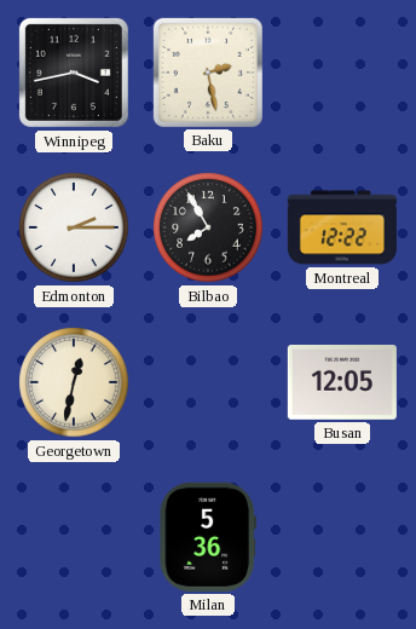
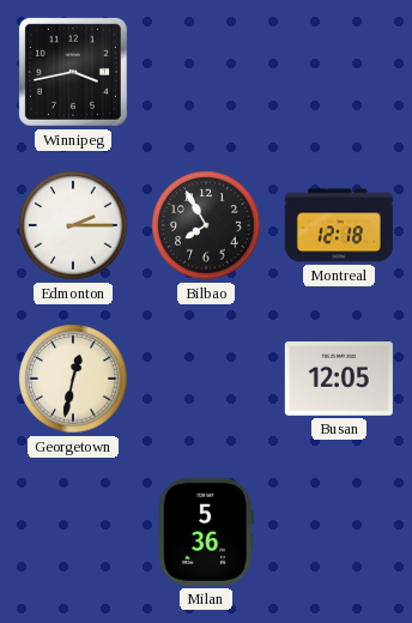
Baku: 2:28 -> none (208, 73)
Montreal: 12:22 -> 12:18 (339, 225)
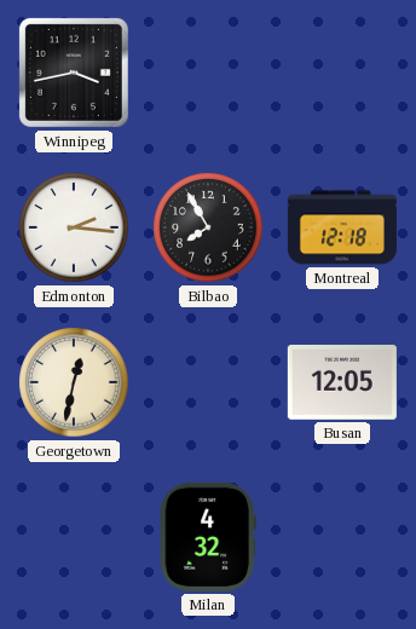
Edmonton: 2:15 -> 2:16 (74, 227)
Milan: 5:36 -> 4:32 (208, 537)
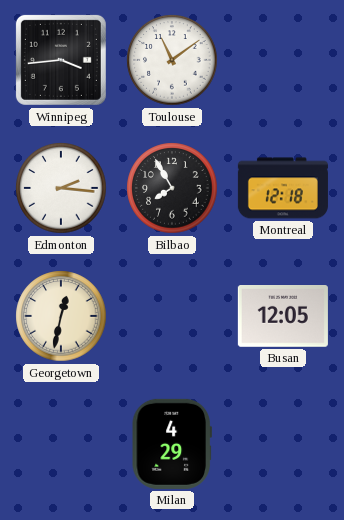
Winnipeg: 3:43 -> 3:44 (61, 60)
Toulouse: none -> 11:09 (172, 60)
Milan: 4:32 -> 4:29 (172, 444)
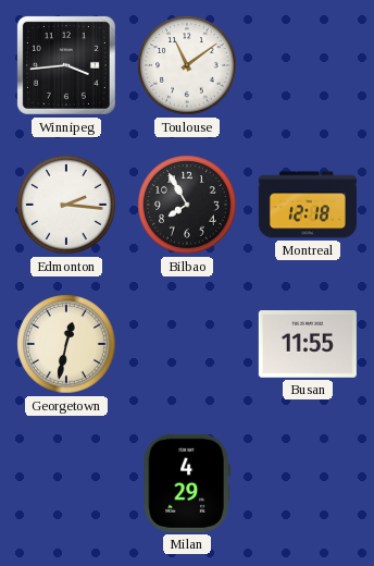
Busan: 12:05 -> 11:55 (308, 345)
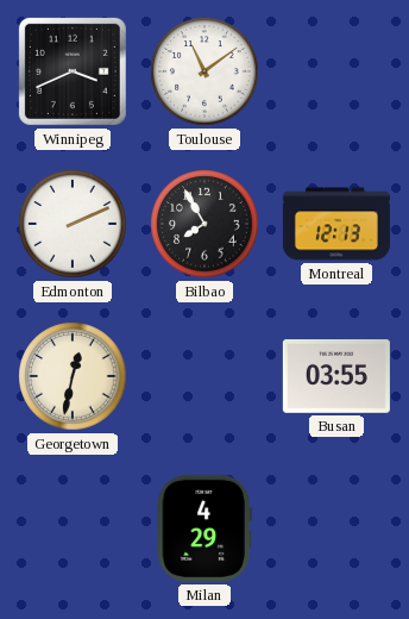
Winnipeg: 3:44 -> 3:41 (73, 71)
Edmonton: 2:16 -> 2:11 (73, 224)
Montreal: 12:18 -> 12:13 (336, 224)
Busan: 11:55 -> 03:55 (336, 377)
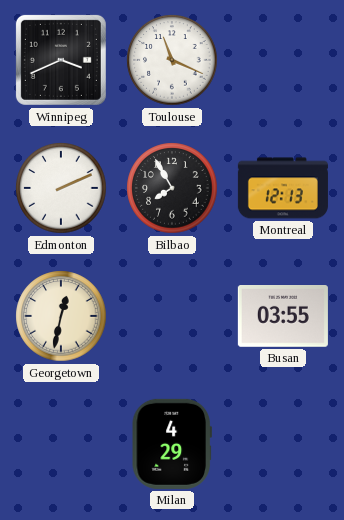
Toulouse: 11:09 -> 11:19 (172, 60)
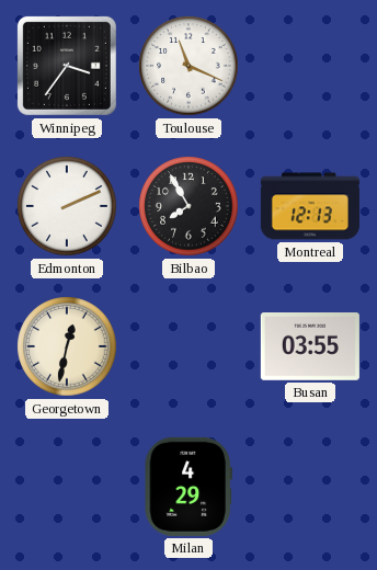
Winnipeg: 3:41 -> 3:36 (67, 66)
